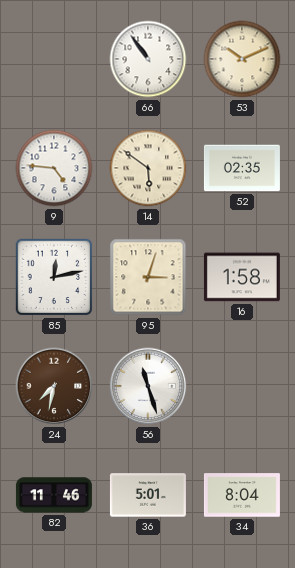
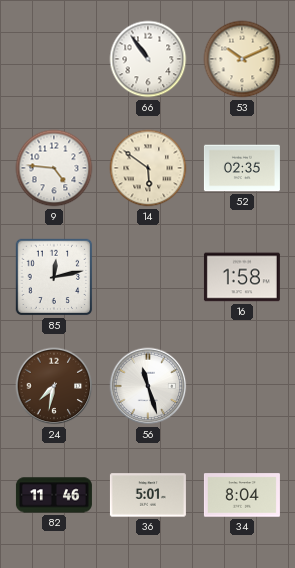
95: 3:03 -> none (148, 277)
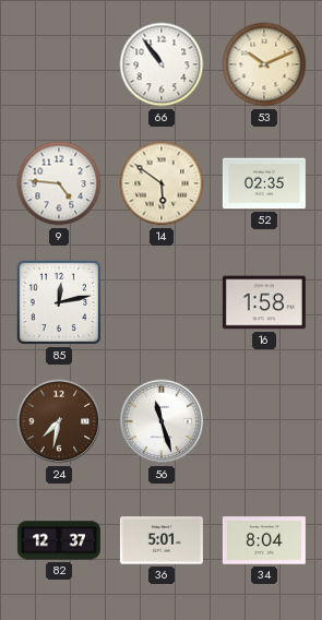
82: 11:46 -> 12:37 (59, 540)
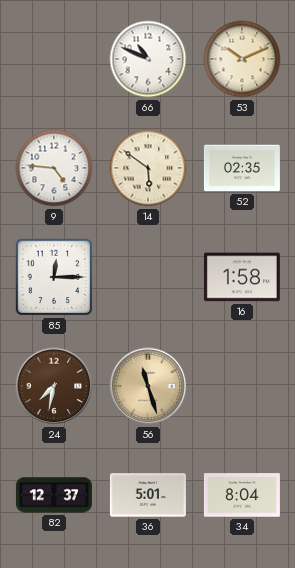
66: 10:54 -> 10:49 (148, 59)
85: 12:13 -> 12:15 (54, 277)
56 dial: white -> champagne (148, 386)
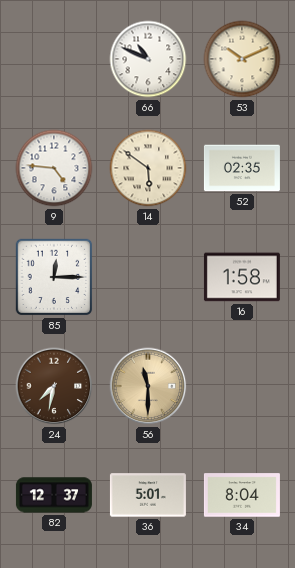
56: 11:27 -> 11:30 (148, 386)
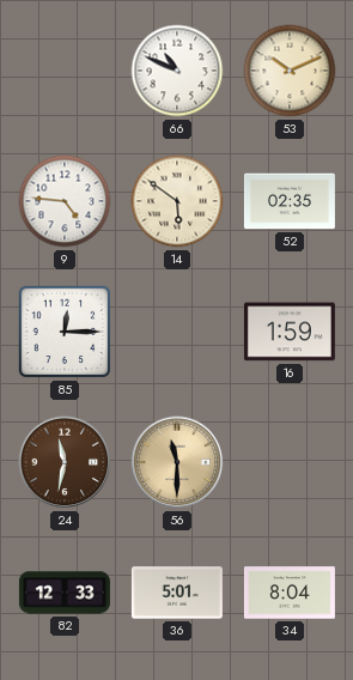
16: 1:58 -> 1:59 (290, 332)
24: 7:32 -> 11:32 (65, 462)
82: 12:37 -> 12:33 (65, 593)
